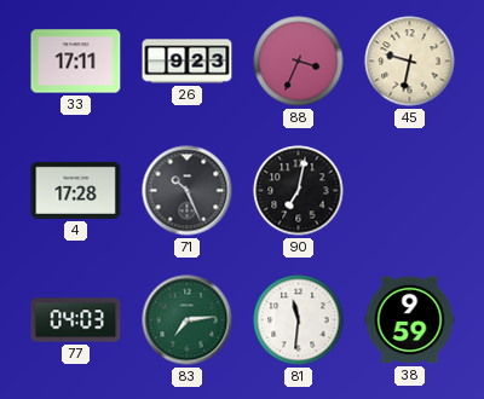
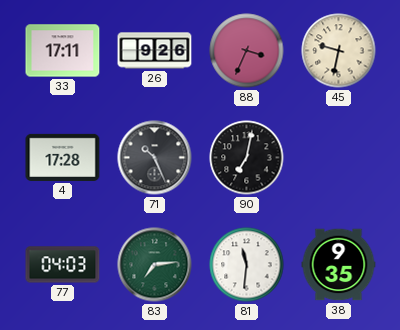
26: 9:23 -> 9:26 (155, 51)
38: 9:59 -> 9:35 (339, 265)
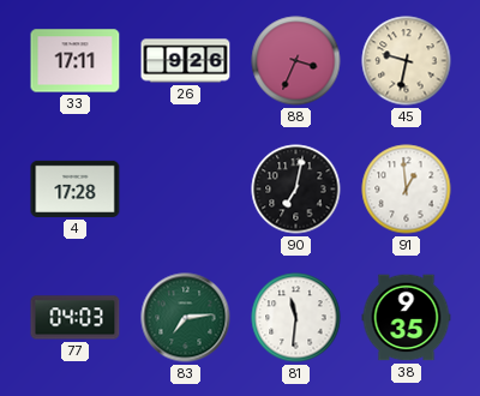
71: 10:26 -> none (155, 158)
91: none -> 12:59 (407, 190)
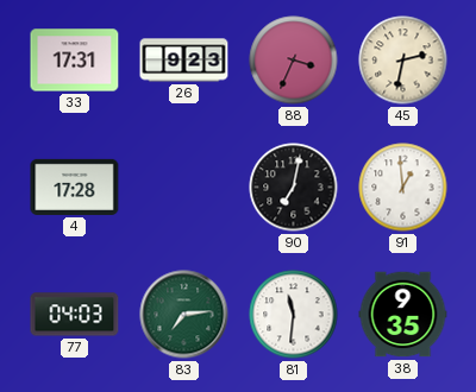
33: 17:11 -> 17:31 (75, 61)
26: 9:26 -> 9:23 (184, 61)
45: 9:32 -> 2:32 (403, 61)
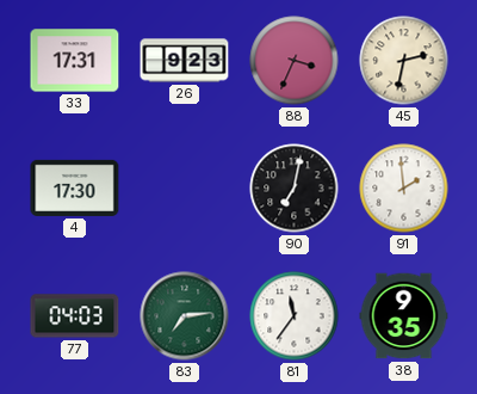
4: 17:28 -> 17:30 (75, 187)
91: 12:59 -> 1:59 (404, 189)
81: 11:31 -> 11:36 (295, 316)
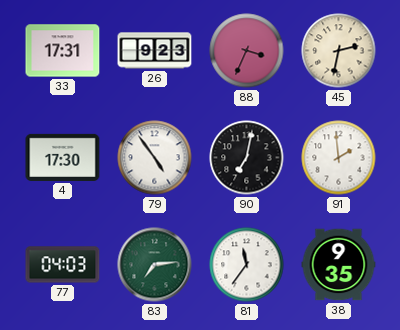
79: none -> 4:54 (155, 158)
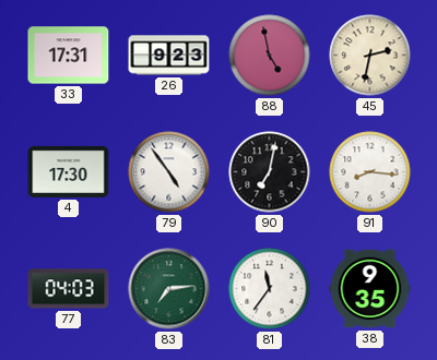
88: 3:34 -> 4:58 (270, 56)
91: 1:59 -> 8:16 (370, 172)
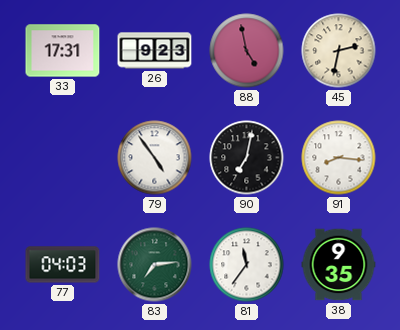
4: 17:30 -> none (69, 171)
